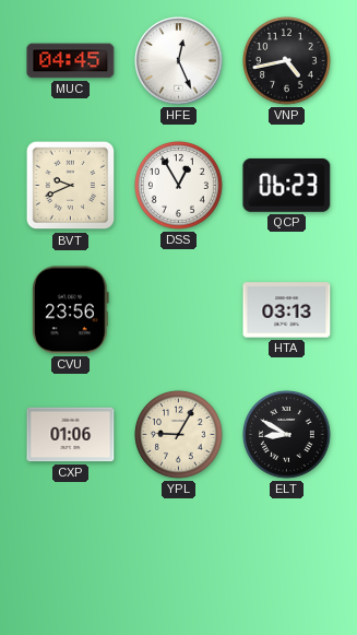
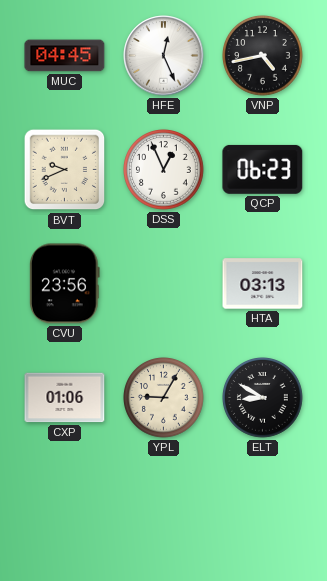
DSS: 12:55 -> 12:56 (164, 170)
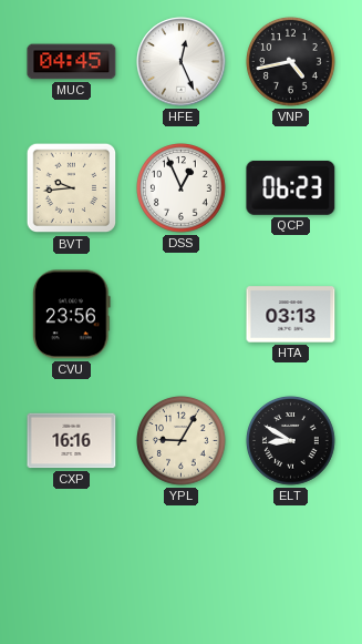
BVT: 9:41 -> 9:44 (72, 188)
CXP: 01:06 -> 16:16 (72, 441)
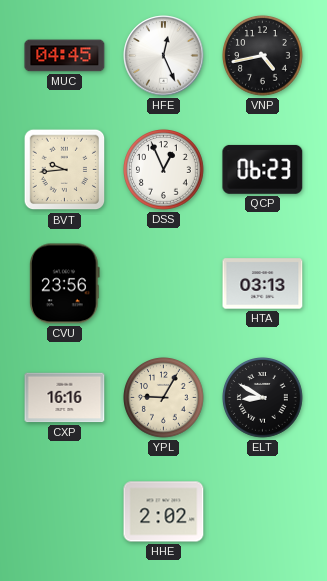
HHE: none -> 2:02 (164, 512)
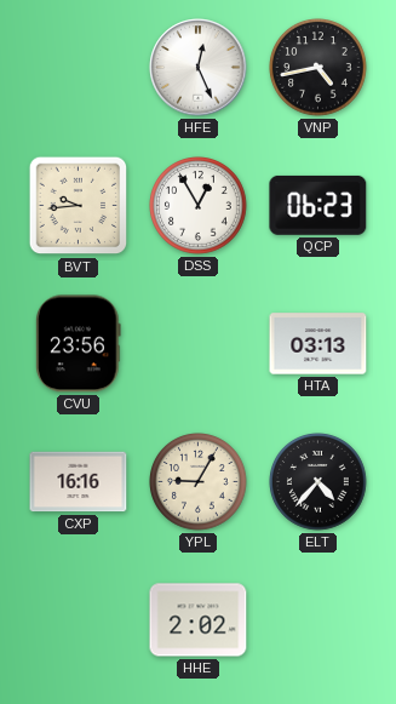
MUC: 04:45 -> none (65, 56)
DSS: 12:56 -> 12:55 (199, 206)
ELT: 8:50 -> 4:37 (318, 482)
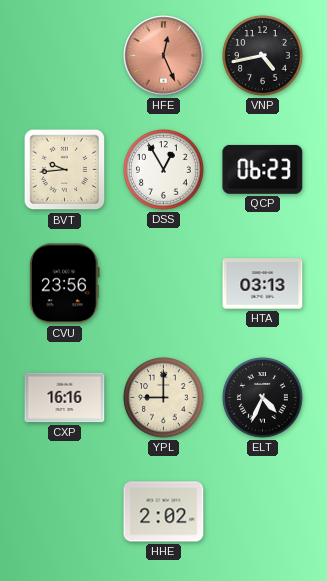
HFE dial: white -> salmon (164, 56)
YPL: 9:05 -> 9:00 (164, 398)
ELT: 4:37 -> 4:34 (263, 398)
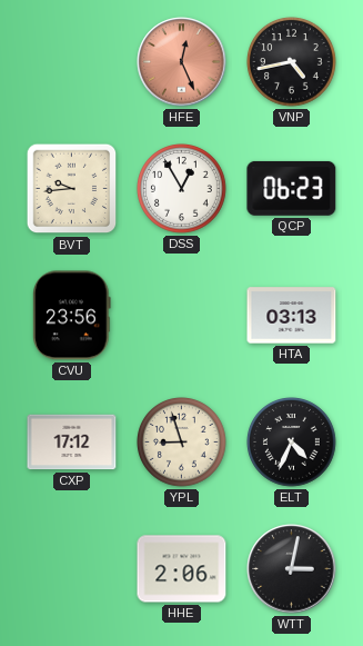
CXP: 16:16 -> 17:12 (72, 443)
YPL: 9:00 -> 8:57 (182, 443)
HHE: 2:02 -> 2:06 (182, 569)
WTT: none -> 3:02 (292, 569)
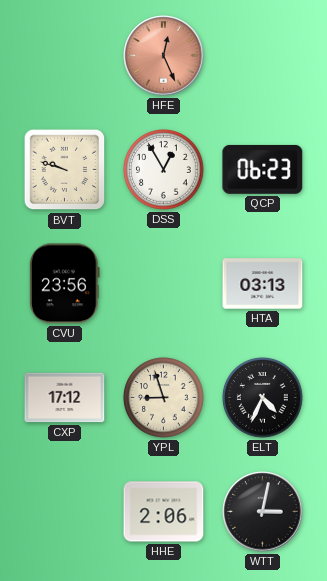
VNP: 4:43 -> none (292, 62)
BVT: 9:44 -> 9:48 (65, 170)
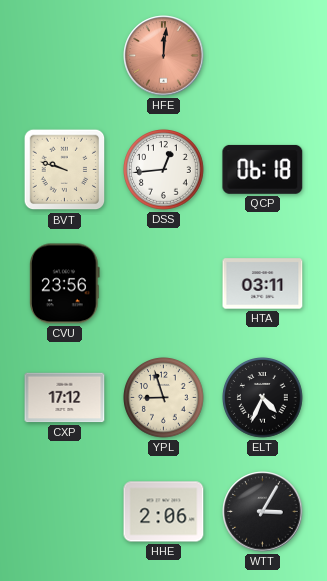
HFE: 12:26 -> 12:01 (164, 56)
DSS: 12:55 -> 12:44 (164, 170)
QCP: 06:23 -> 06:18 (263, 169)
HTA: 03:13 -> 03:11 (263, 284)
WTT: 3:02 -> 3:05 (263, 512)
